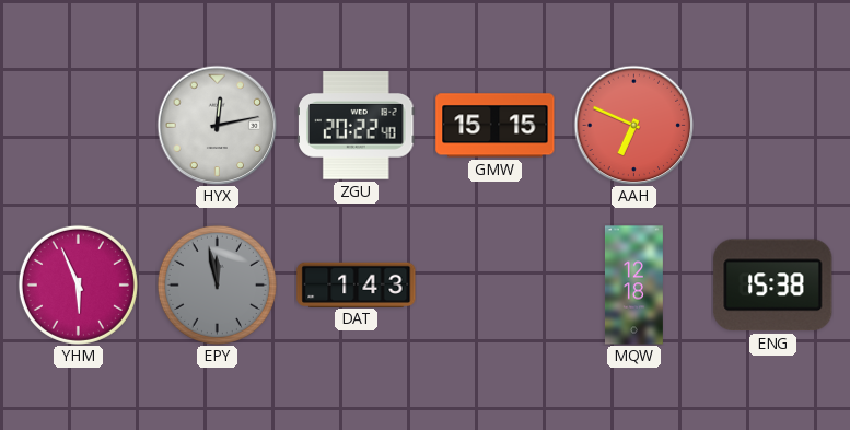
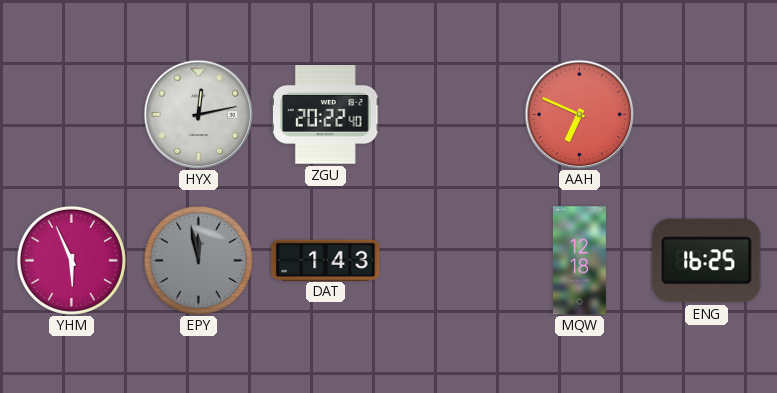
GMW: 15:15 -> none (496, 126)
ENG: 15:38 -> 16:25 (707, 261)
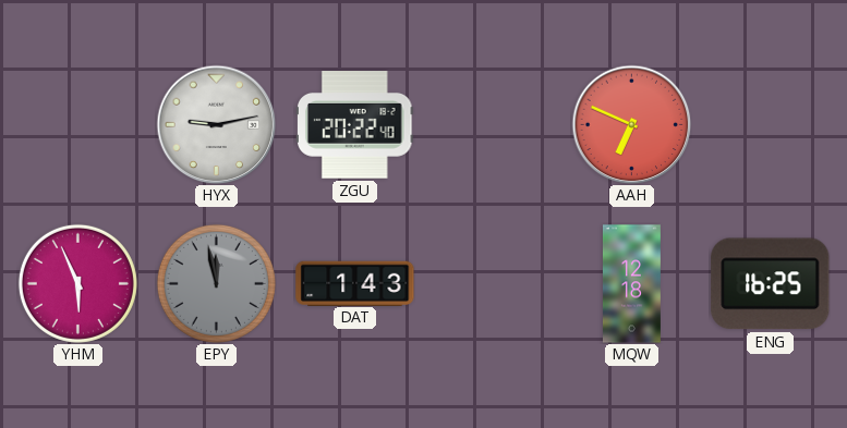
HYX: 12:13 -> 9:13 (216, 124)
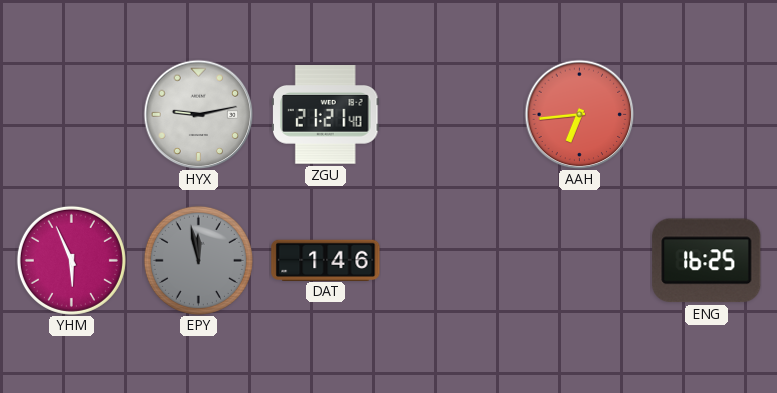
ZGU: 20:22 -> 21:21 (326, 115)
AAH: 6:49 -> 6:44 (579, 114)
DAT: 1:43 -> 1:46 (326, 260)
MQW: 12:18 -> none (631, 284)
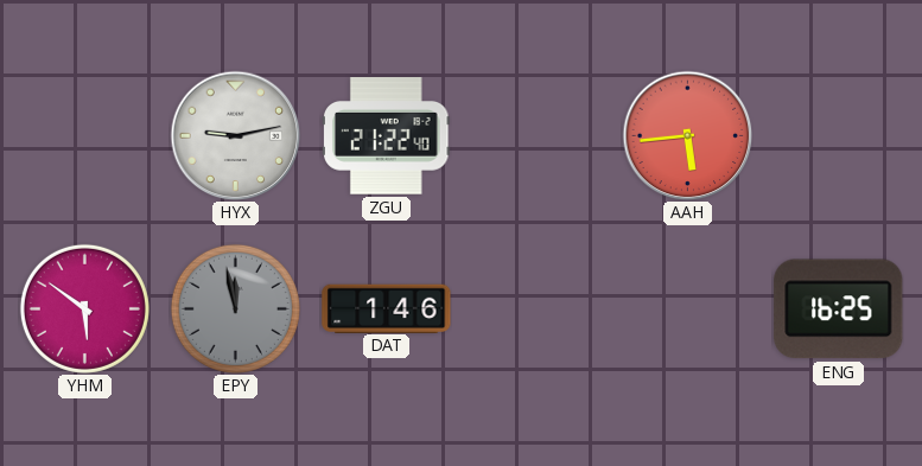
ZGU: 21:21 -> 21:22 (387, 136)
AAH: 6:44 -> 5:44 (687, 135)
YHM: 5:56 -> 5:51 (84, 308)
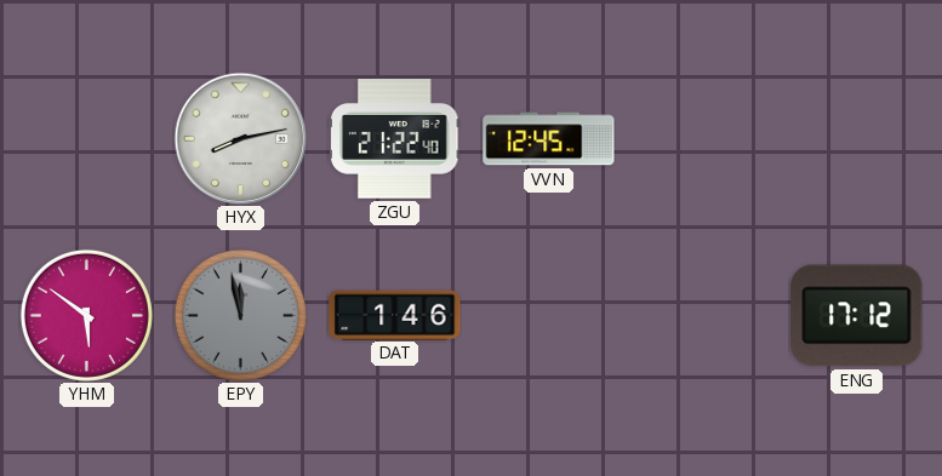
HYX: 9:13 -> 8:13 (240, 138)
VVN: none -> 12:45 (549, 139)
AAH: 5:44 -> none (687, 135)
ENG: 16:25 -> 17:12 (857, 316)
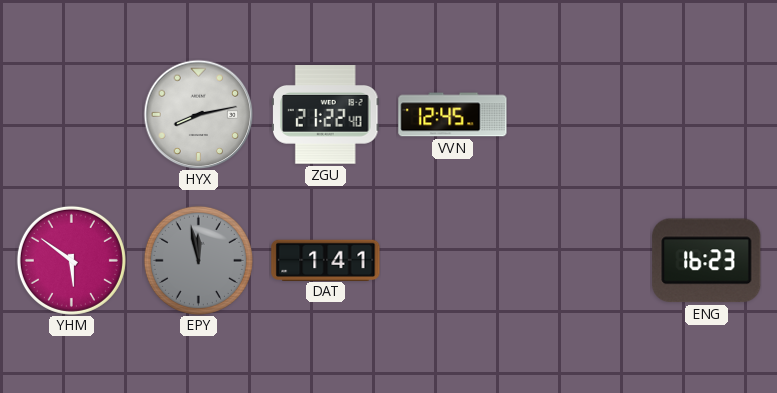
DAT: 1:46 -> 1:41 (326, 260)
ENG: 17:12 -> 16:23 (707, 261)
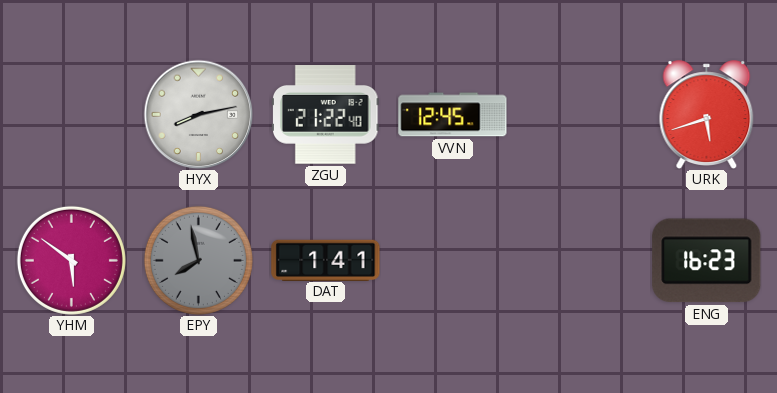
URK: none -> 5:42 (707, 115)
EPY: 11:58 -> 7:58 (198, 260)
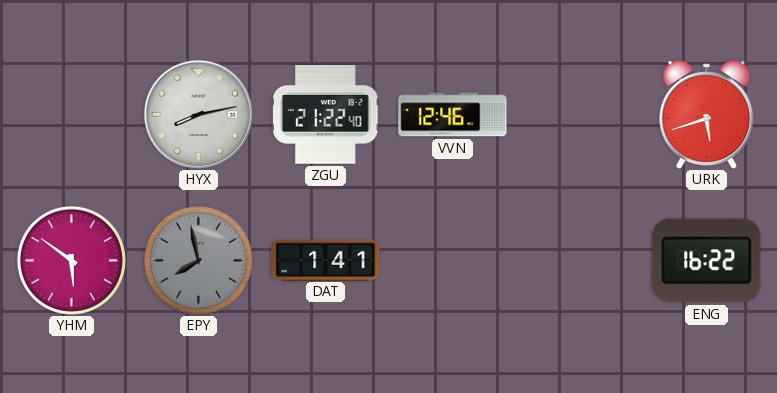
VVN: 12:45 -> 12:46 (453, 115)
ENG: 16:23 -> 16:22 (707, 261)
